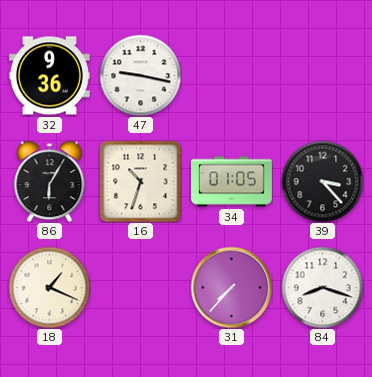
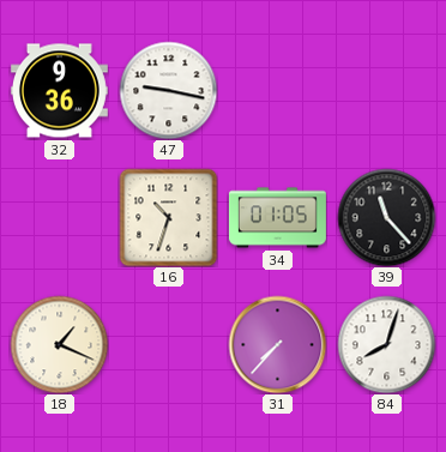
86: 6:05 -> none (50, 181)
39: 3:23 -> 11:23 (386, 217)
84: 8:18 -> 8:03 (386, 344)
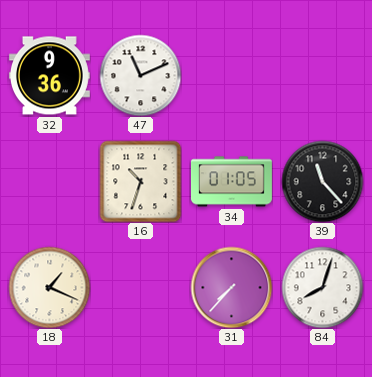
47: 9:17 -> 11:11 (140, 75)
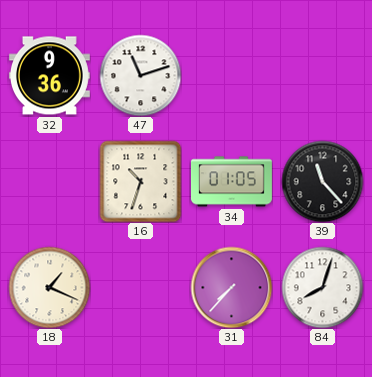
47: 11:11 -> 11:12 (140, 75)
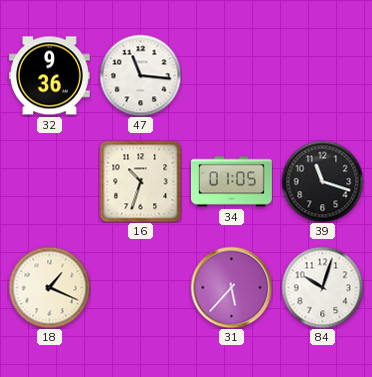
47: 11:12 -> 11:16 (140, 75)
39: 11:23 -> 11:18 (322, 181)
31: 7:37 -> 5:37 (231, 287)
84: 8:03 -> 10:03 (322, 287)
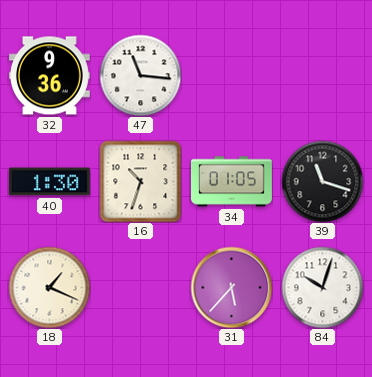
40: none -> 1:30 (49, 182)
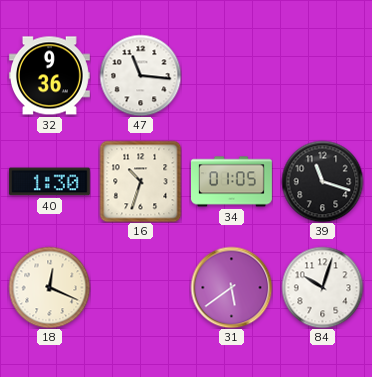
18: 1:19 -> 12:19 (49, 287)
31: 5:37 -> 5:39 (231, 287)
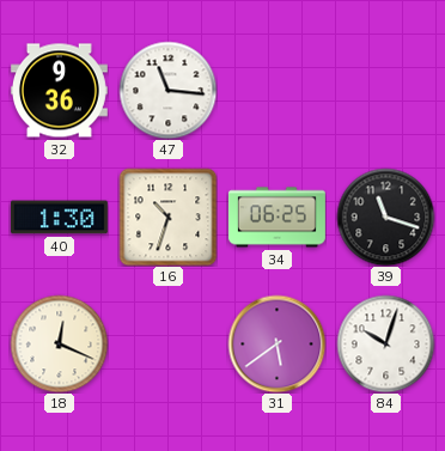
34: 01:05 -> 06:25 (276, 218)
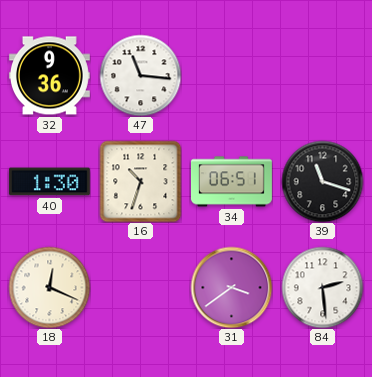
34: 06:25 -> 06:51 (231, 182)
31: 5:39 -> 3:39 (231, 287)
84: 10:03 -> 2:29 (322, 287)
